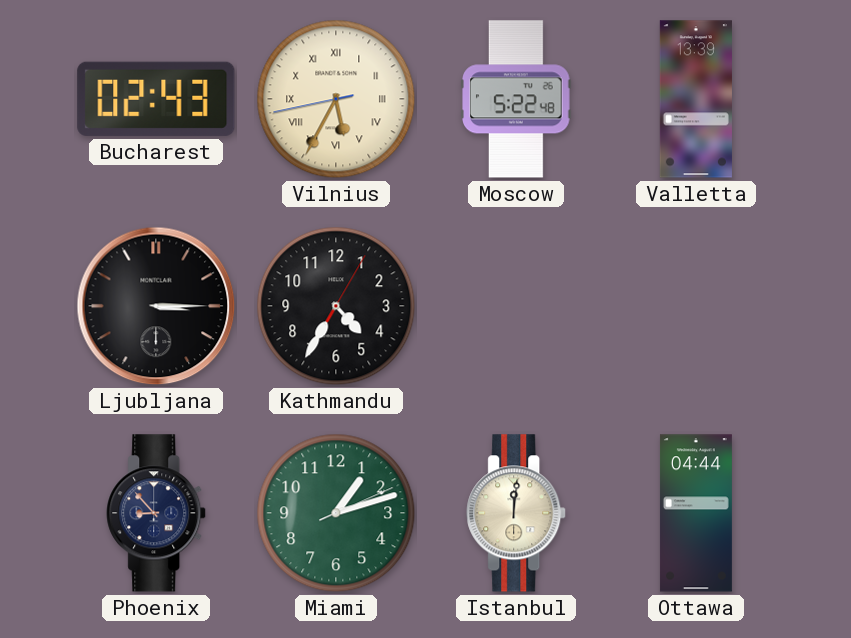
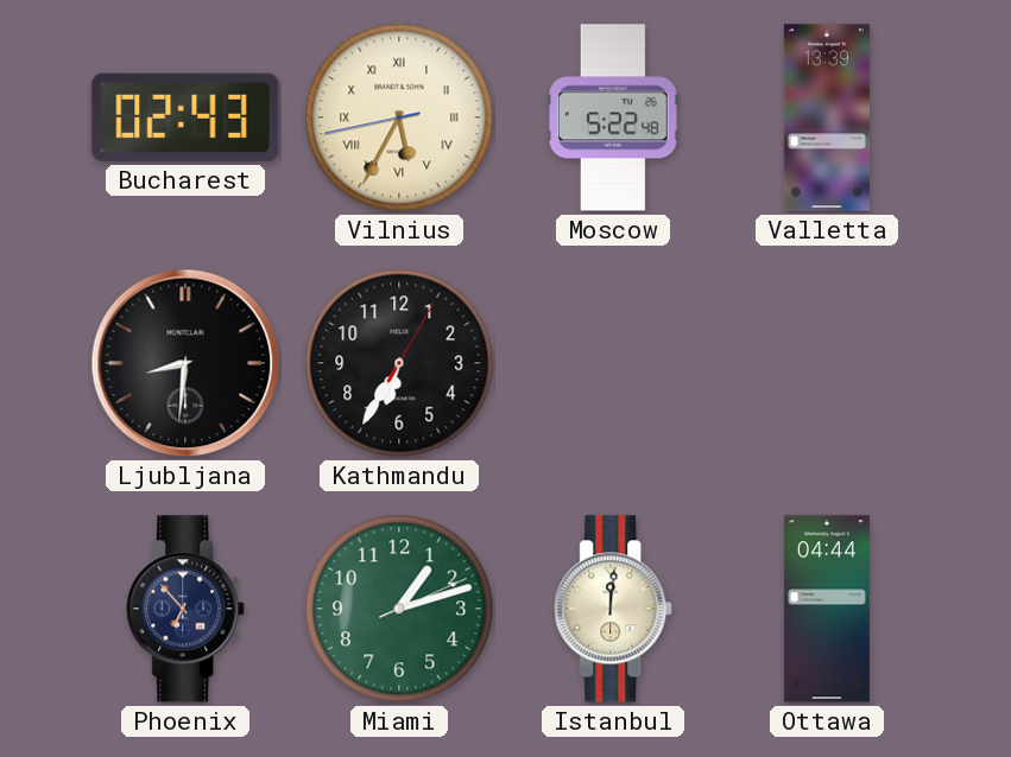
Ljubljana: 3:15 -> 8:31 (185, 363)
Kathmandu: 4:35 -> 6:35 (399, 363)
Phoenix: 8:53 -> 6:53 (187, 609)
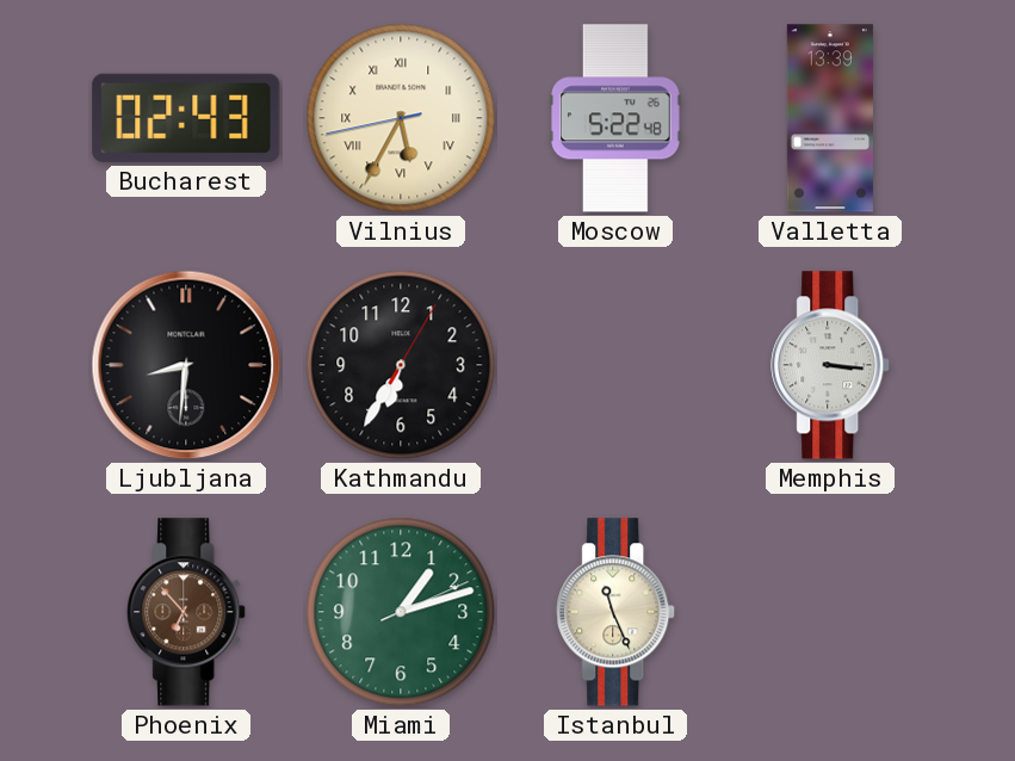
Memphis: none -> 3:16 (831, 365)
Phoenix dial: navy -> brown (187, 612)
Istanbul: 12:01 -> 11:26 (617, 612)
Ottawa: 04:44 -> none (827, 609)
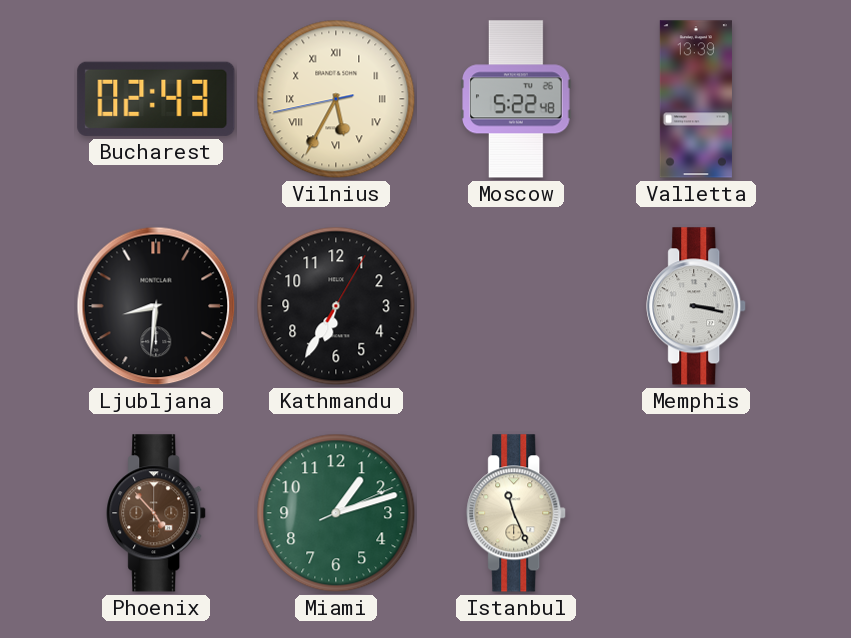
Memphis: 3:16 -> 3:17 (697, 306)
Phoenix: 6:53 -> 4:53 (157, 513)
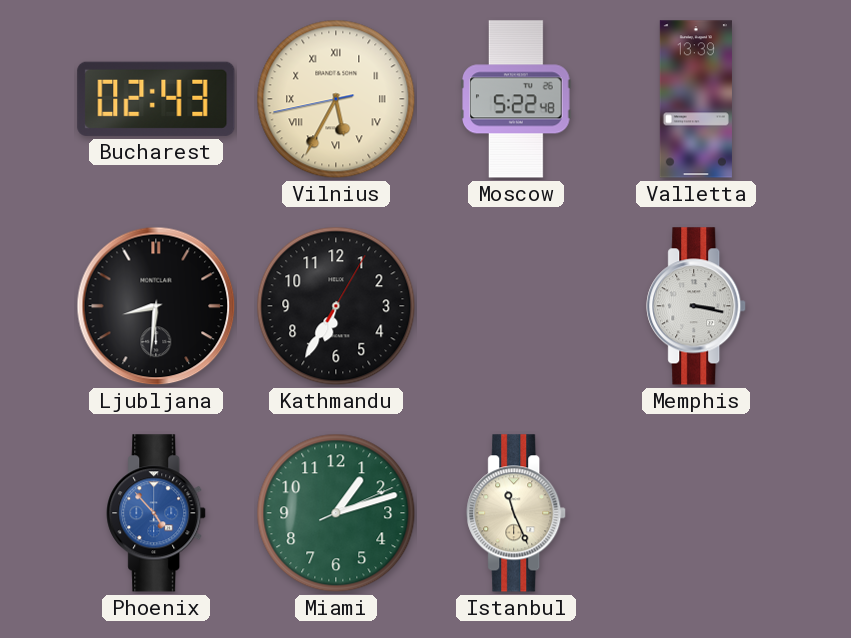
Phoenix dial: brown -> blue (157, 513)
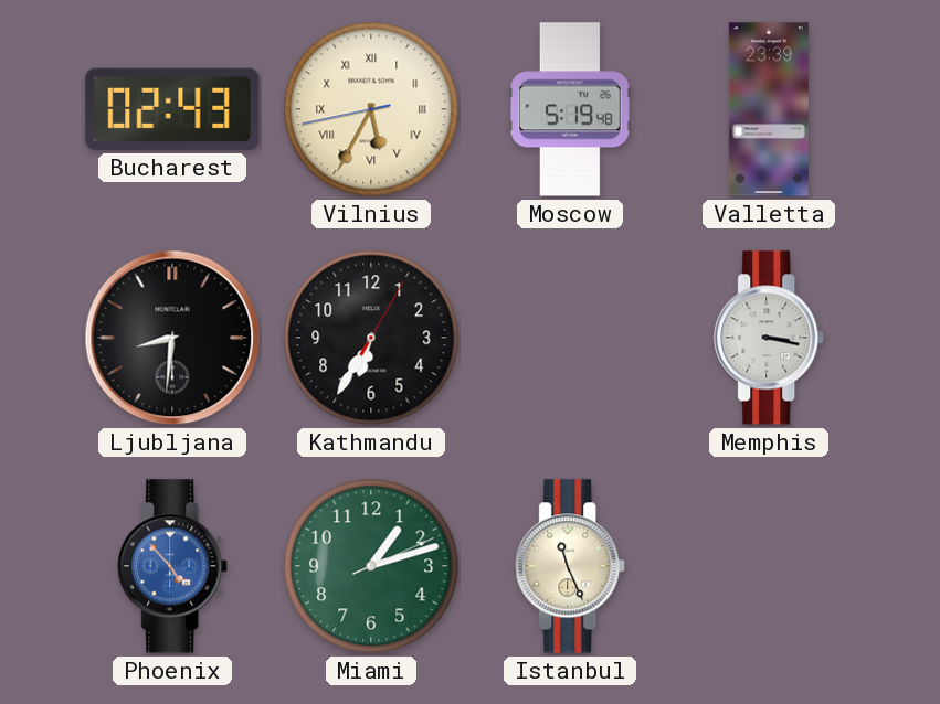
Moscow: 5:22 -> 5:19 (571, 109)
Valletta: 13:39 -> 23:39 (769, 109)
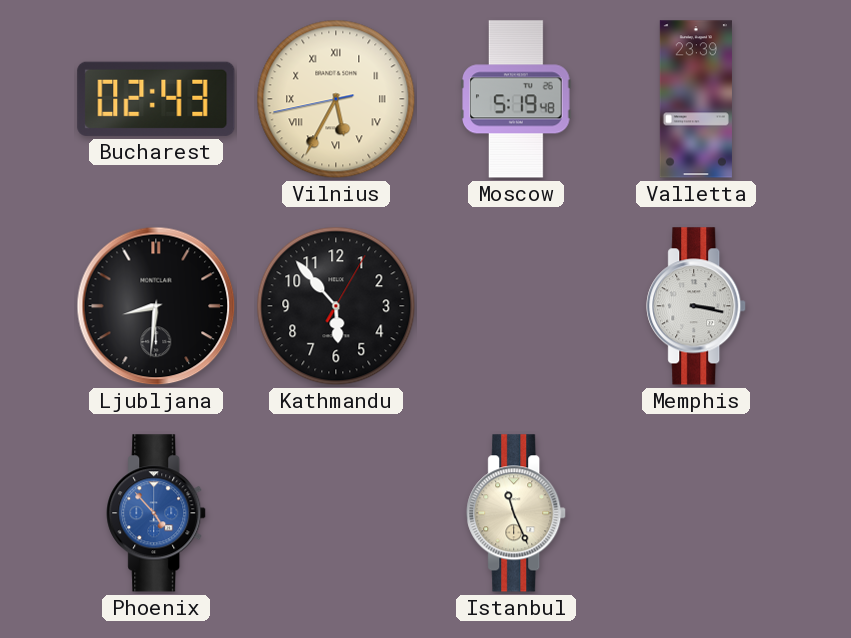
Kathmandu: 6:35 -> 5:53 (336, 306)
Miami: 1:12 -> none (371, 566)
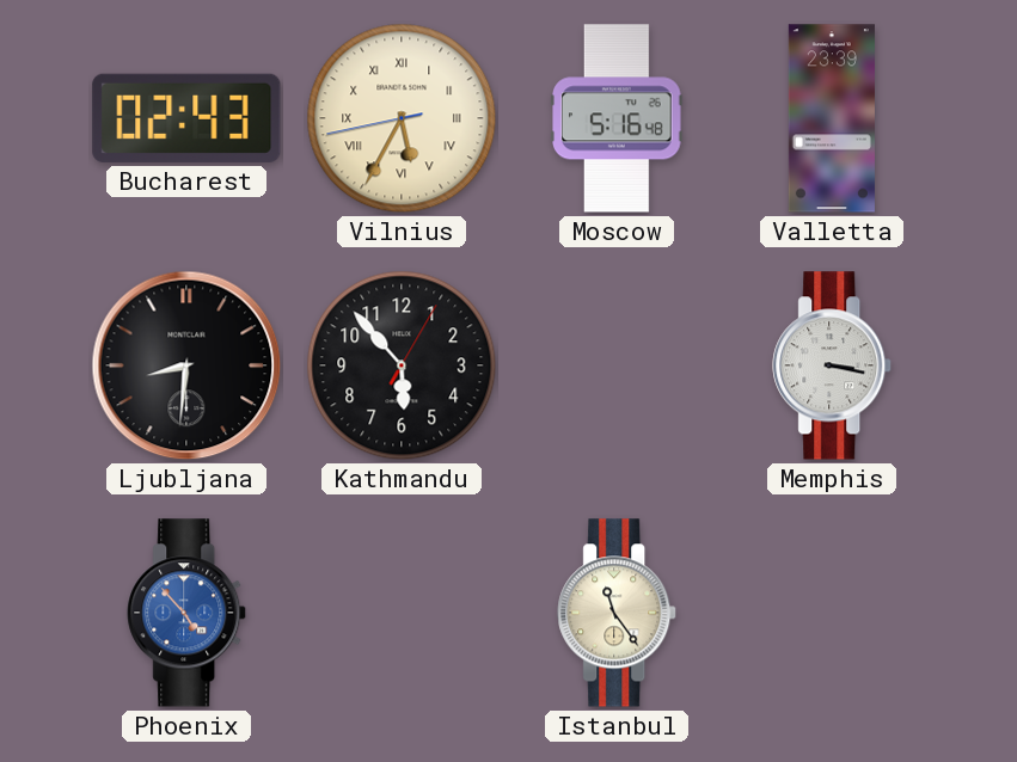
Moscow: 5:19 -> 5:16 (618, 118)
Istanbul: 11:26 -> 11:24 (618, 613)
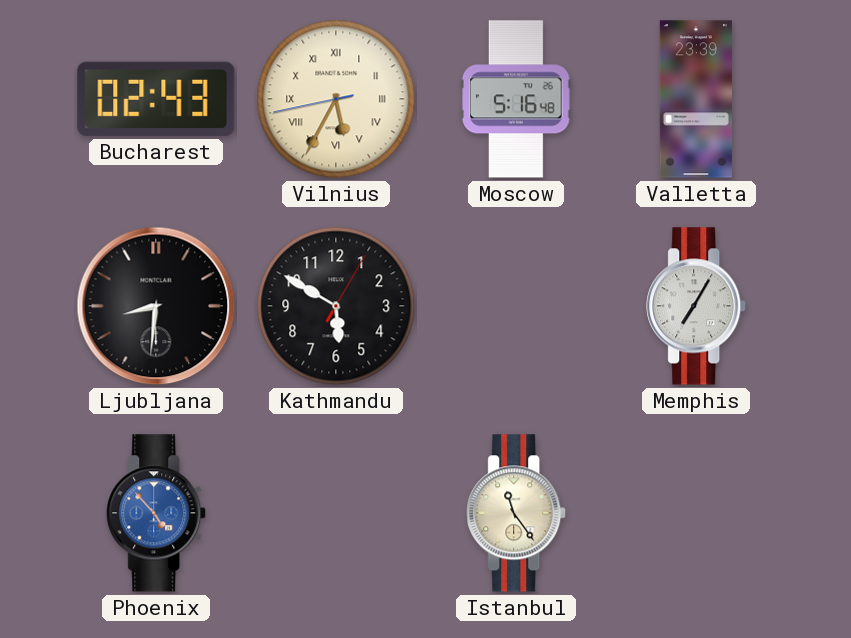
Kathmandu: 5:53 -> 5:50 (336, 306)
Memphis: 3:17 -> 7:05 (697, 306)
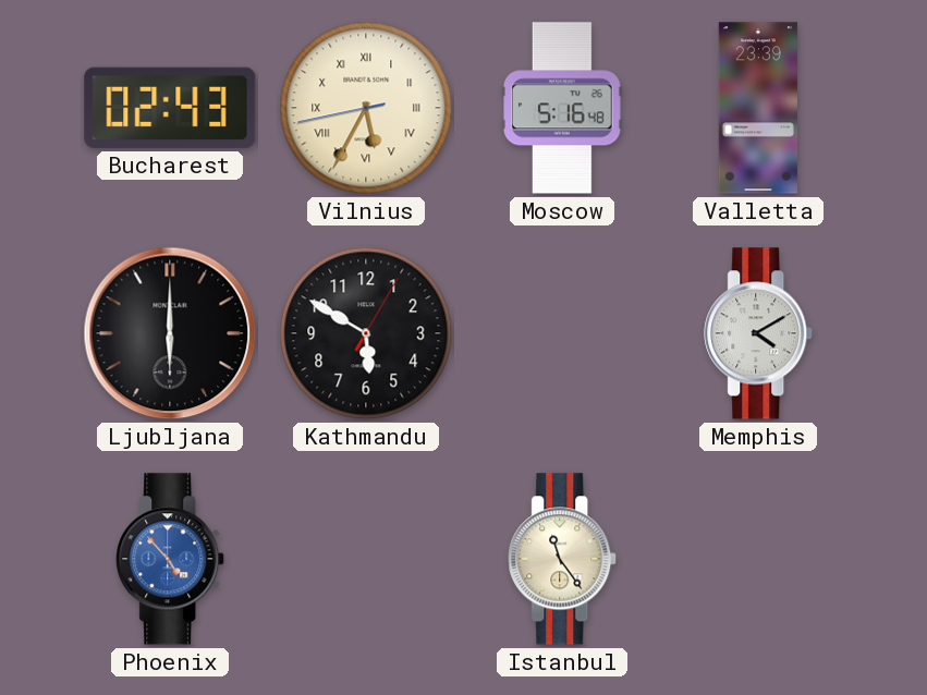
Ljubljana: 8:31 -> 6:00 (170, 333)
Memphis: 7:05 -> 4:10 (759, 333)
